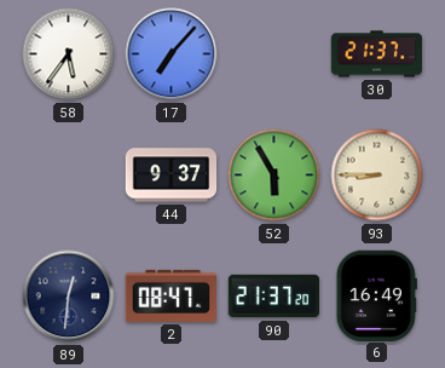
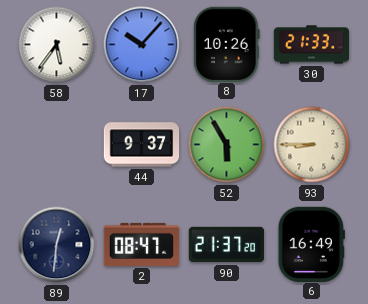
17: 7:07 -> 10:07 (142, 45)
8: none -> 10:26 (227, 44)
30: 21:37 -> 21:33 (312, 45)
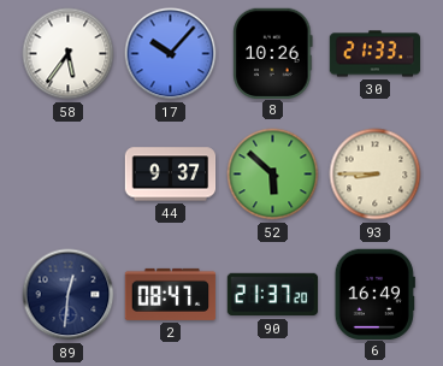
52: 5:55 -> 5:52 (273, 175)
